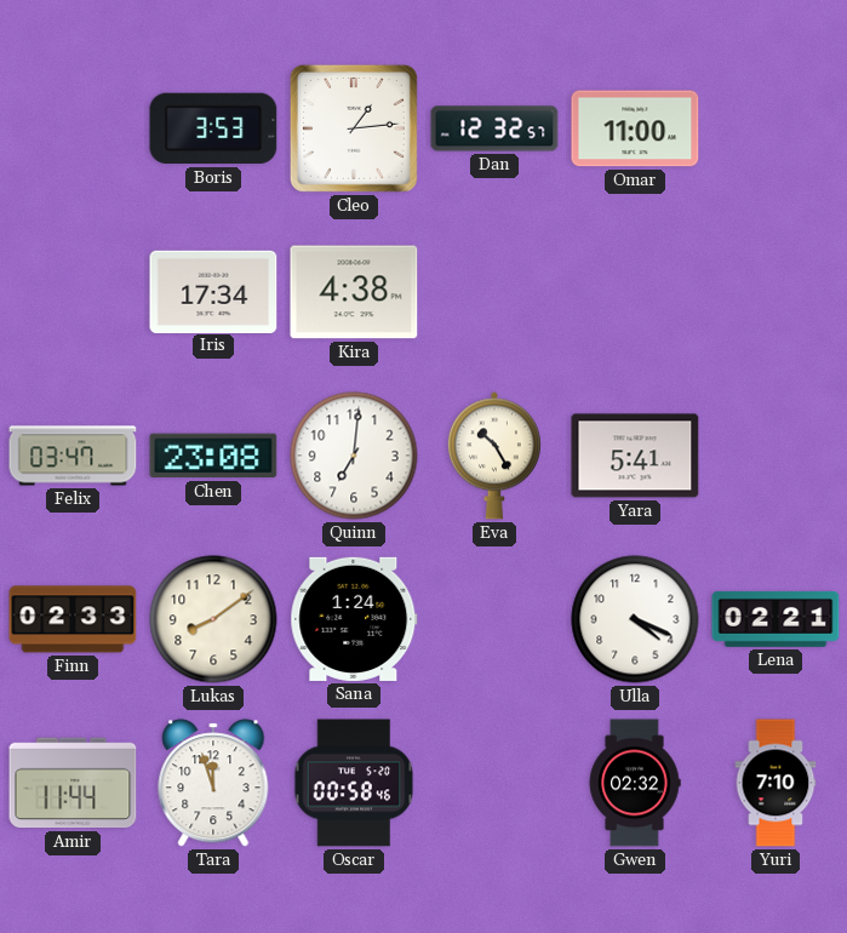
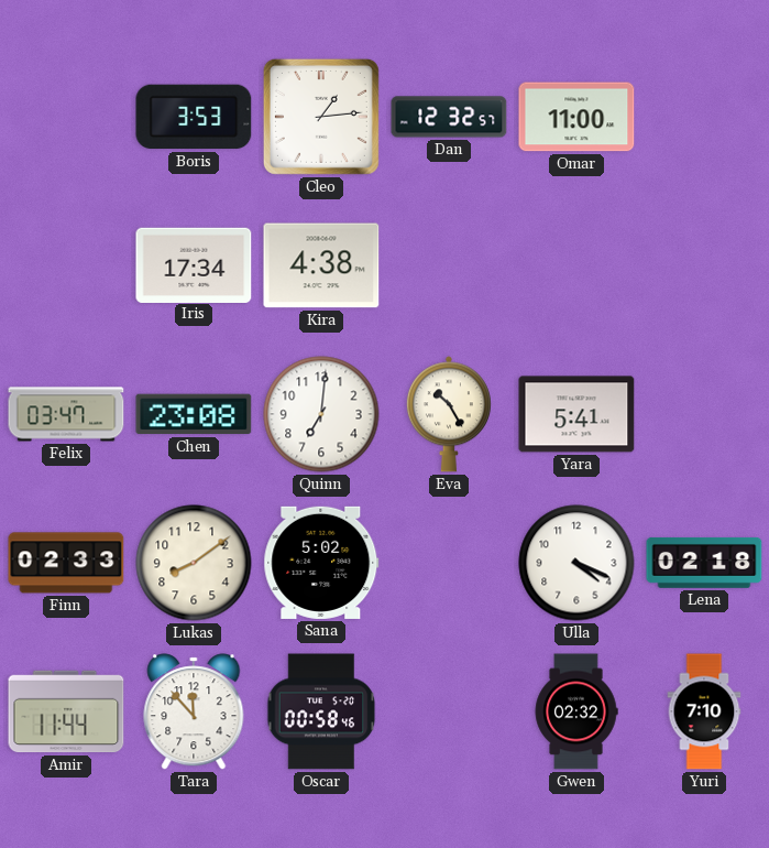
Sana: 1:24 -> 5:02 (321, 563)
Lena: 02:21 -> 02:18 (704, 563)
Tara: 11:57 -> 11:53 (194, 711)
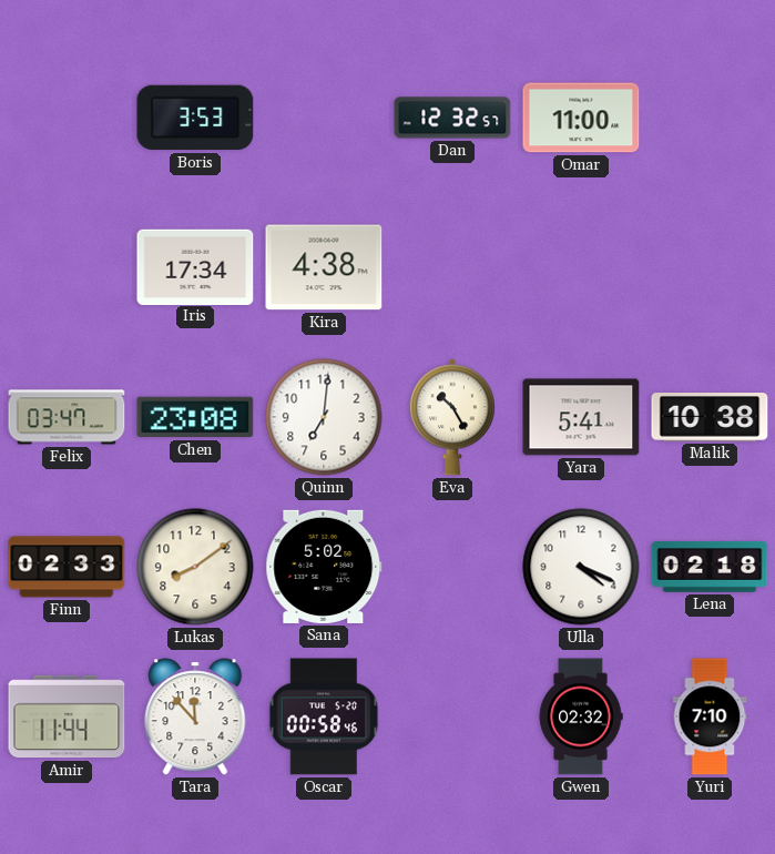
Cleo: 1:14 -> none (321, 117)
Malik: none -> 10:38 (710, 418)
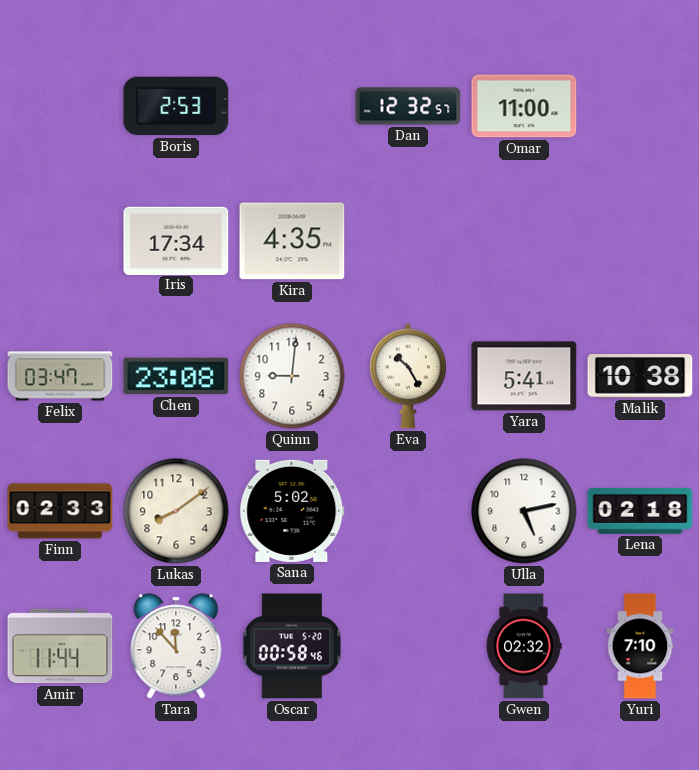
Boris: 3:53 -> 2:53 (176, 106)
Kira: 4:38 -> 4:35 (292, 241)
Quinn: 7:01 -> 9:01 (292, 376)
Ulla: 4:19 -> 5:13 (524, 511)
